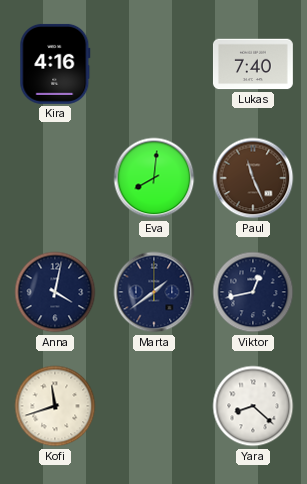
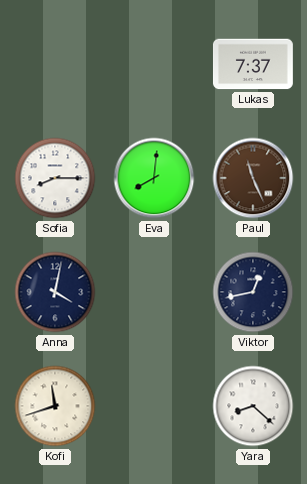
Kira: 4:16 -> none (55, 64)
Lukas: 7:40 -> 7:37 (253, 64)
Sofia: none -> 8:15 (55, 178)
Marta: 1:39 -> none (154, 292)
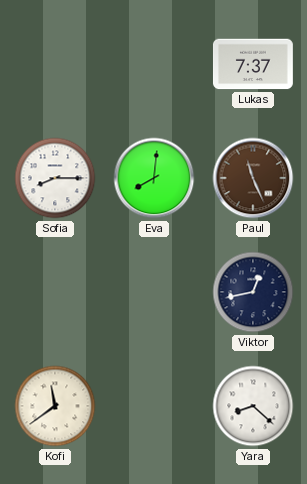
Anna: 4:02 -> none (55, 292)
Kofi: 11:42 -> 11:39 (55, 406)
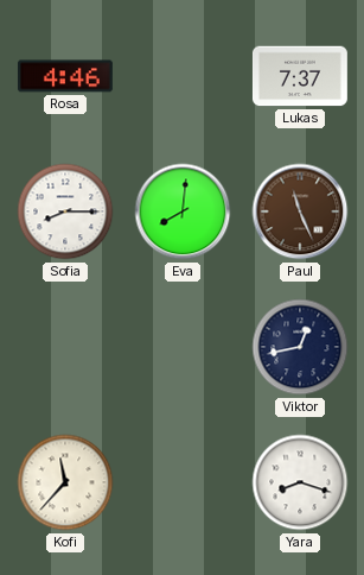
Rosa: none -> 4:46 (65, 76)
Kofi: 11:39 -> 11:37 (65, 482)
Yara: 8:22 -> 8:18 (300, 482)
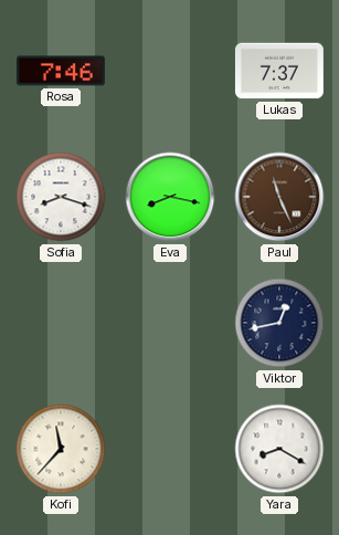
Rosa: 4:46 -> 7:46 (61, 71)
Sofia: 8:15 -> 8:18 (61, 197)
Eva: 8:01 -> 8:17 (170, 197)
Yara: 8:18 -> 8:20 (279, 449)
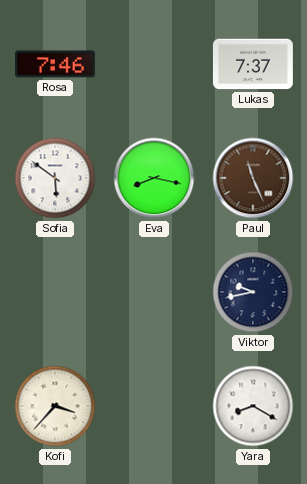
Sofia: 8:18 -> 5:51 (55, 178)
Viktor: 12:43 -> 9:43 (253, 292)
Kofi: 11:37 -> 3:37 (55, 406)
